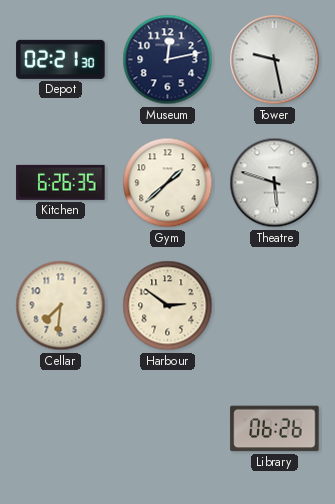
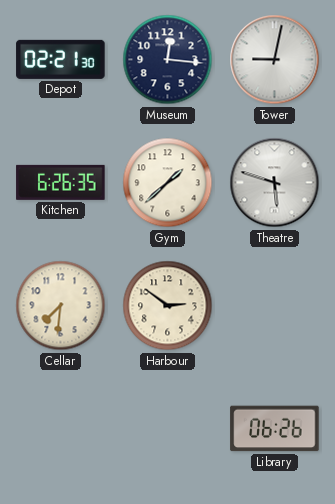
Museum: 12:13 -> 12:16 (168, 60)
Tower: 9:28 -> 9:02 (275, 60)
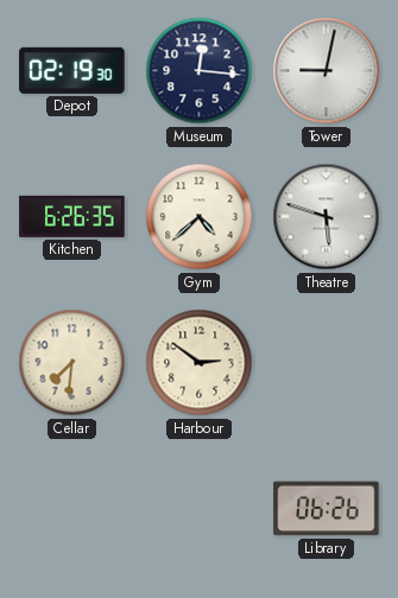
Depot: 02:21 -> 02:19 (72, 70)
Gym: 1:38 -> 4:38 (200, 217)
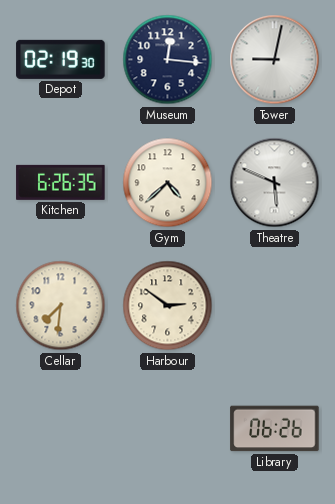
Theatre: 5:48 -> 5:49 (275, 183)
